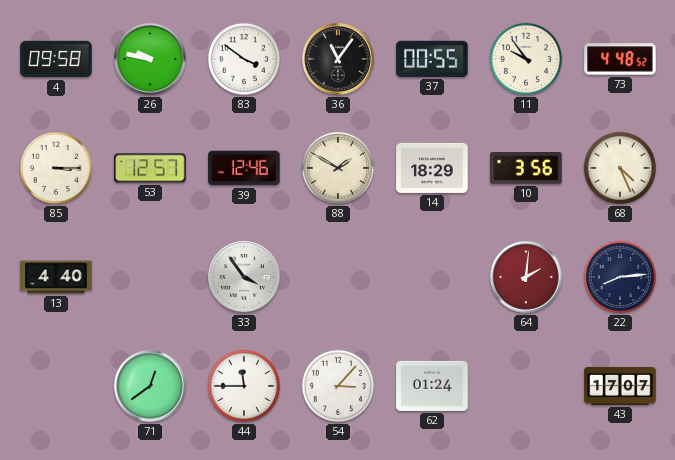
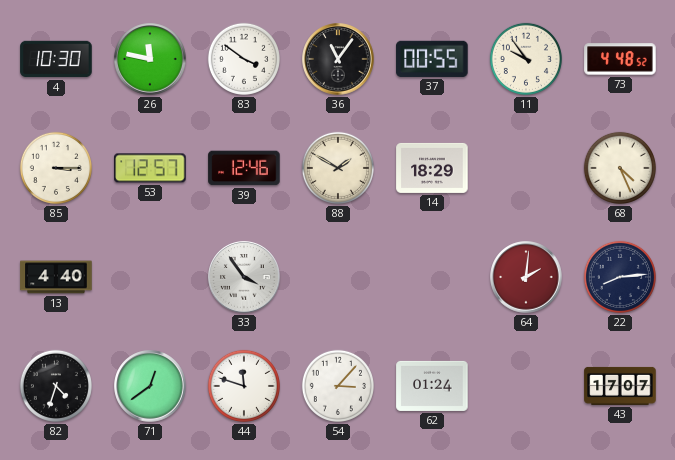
4: 09:58 -> 10:30 (56, 59)
26: 9:47 -> 11:47 (150, 59)
10: 3:56 -> none (526, 169)
82: none -> 4:33 (56, 386)
44: 11:45 -> 11:48 (244, 386)
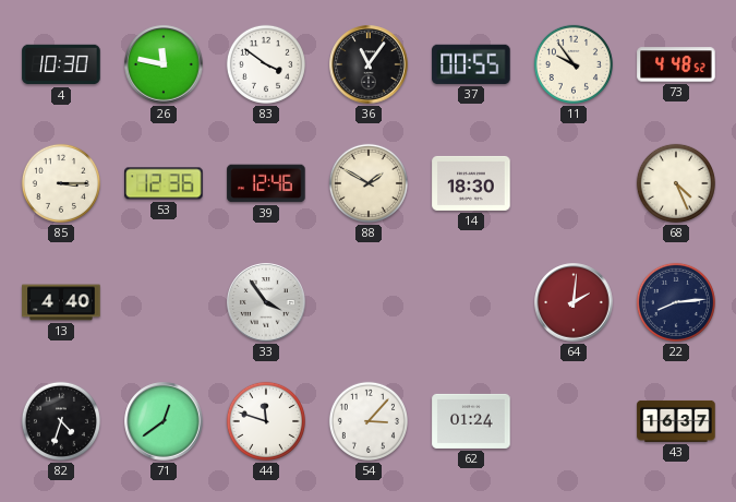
53: 12:57 -> 12:36 (164, 183)
14: 18:29 -> 18:30 (471, 183)
43: 17:07 -> 16:37 (676, 421)
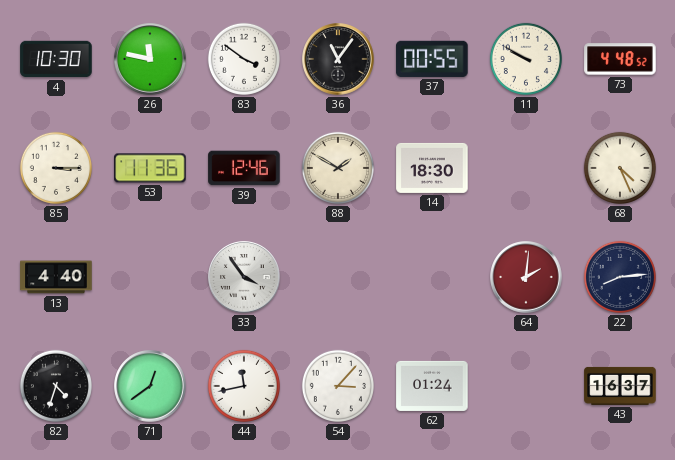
11: 9:54 -> 9:50 (526, 59)
53: 12:36 -> 11:36 (150, 168)
44: 11:48 -> 11:43 (244, 386)
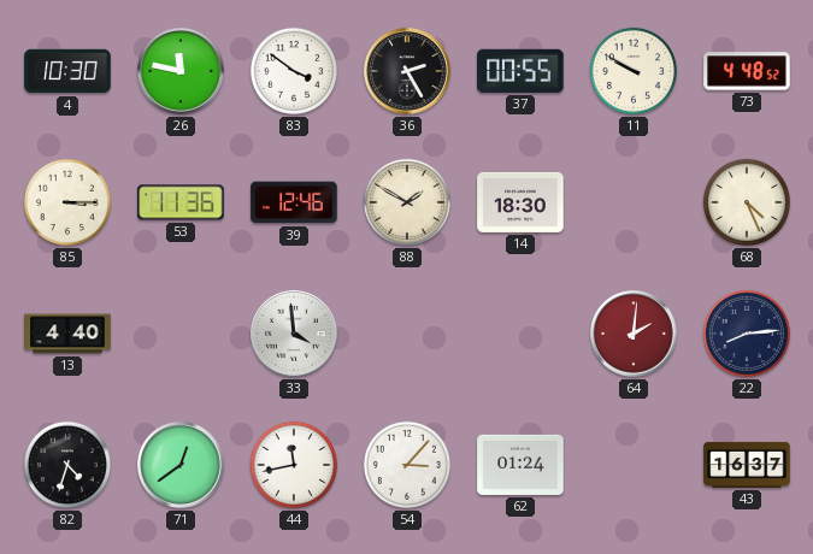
36: 11:06 -> 2:25 (407, 71)
33: 3:54 -> 3:59 (294, 334)
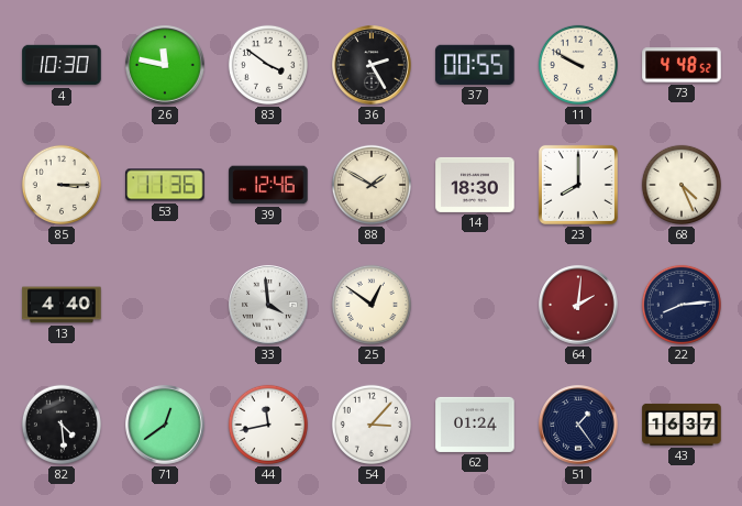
23: none -> 8:00 (578, 185)
25: none -> 12:51 (372, 305)
82: 4:33 -> 4:29 (62, 425)
51: none -> 1:24 (578, 425)
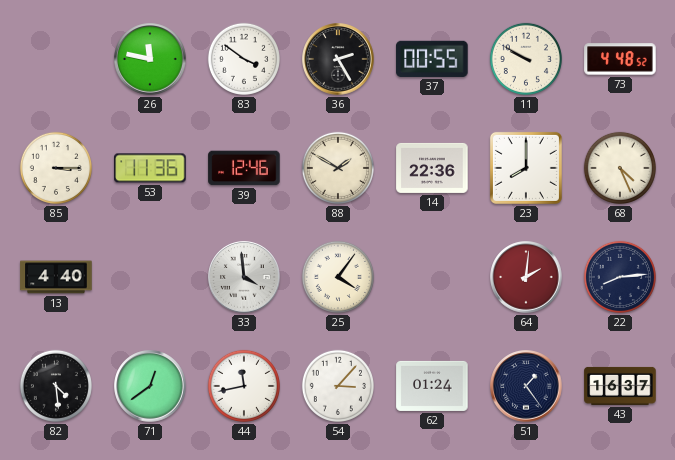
4: 10:30 -> none (62, 65)
14: 18:30 -> 22:36 (432, 168)
25: 12:51 -> 4:06 (338, 277)
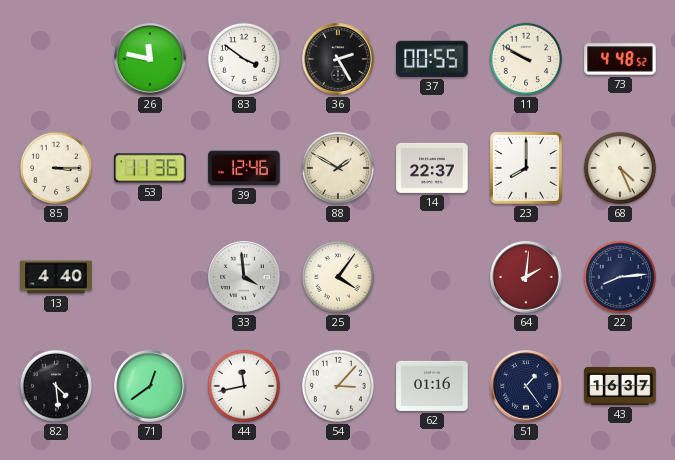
14: 22:36 -> 22:37 (432, 168)
62: 01:24 -> 01:16 (432, 386)
